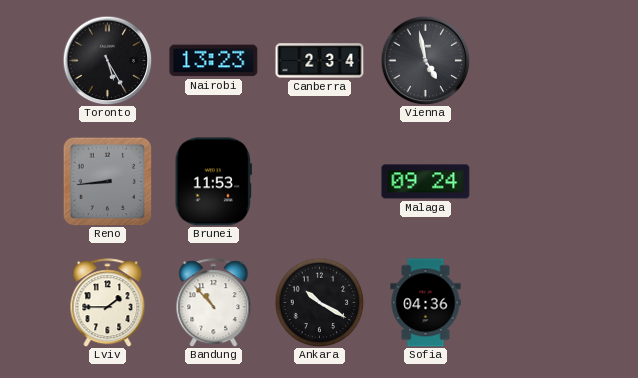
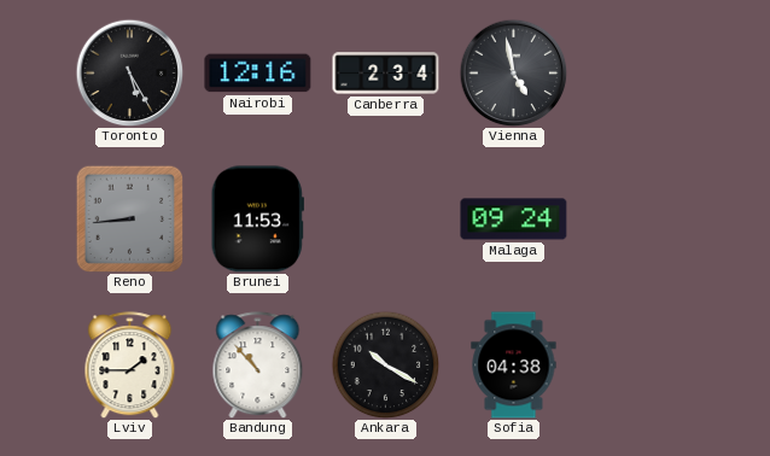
Nairobi: 13:23 -> 12:16 (258, 74)
Sofia: 04:36 -> 04:38 (514, 366)
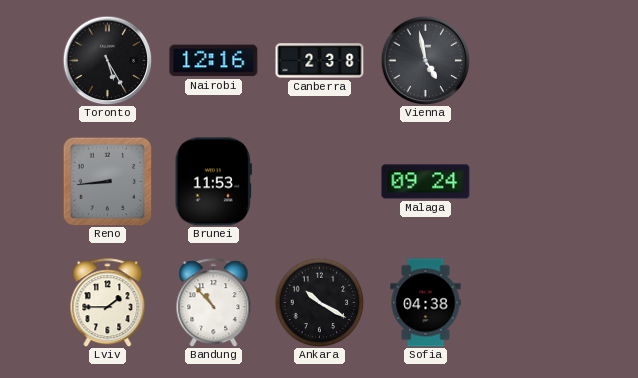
Canberra: 2:34 -> 2:38 (320, 61)
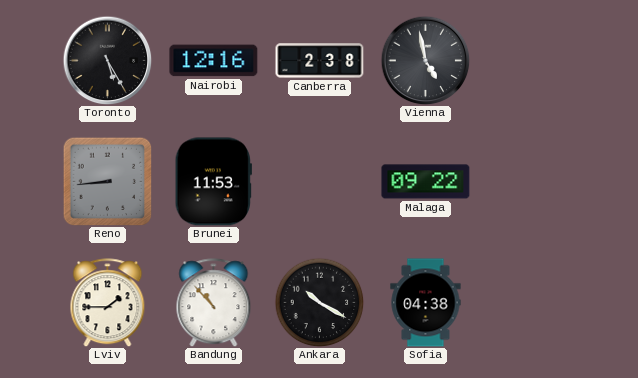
Malaga: 09:24 -> 09:22 (426, 182)
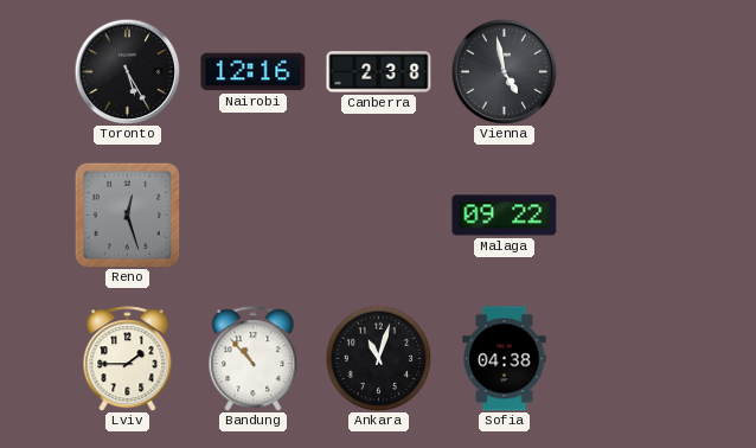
Reno: 8:44 -> 12:27 (127, 215)
Brunei: 11:53 -> none (213, 182)
Ankara: 10:20 -> 11:03 (378, 358)
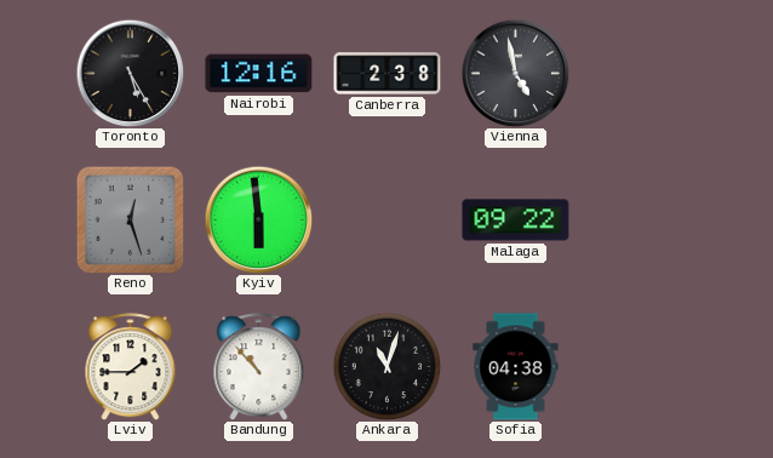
Kyiv: none -> 5:59 (258, 219)
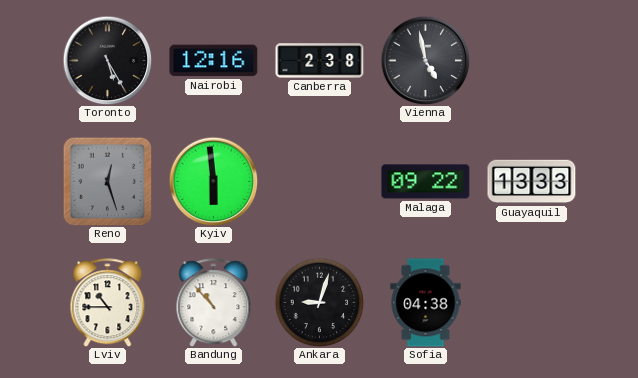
Guayaquil: none -> 13:33 (532, 182)
Lviv: 1:45 -> 10:45 (108, 303)
Ankara: 11:03 -> 9:03 (319, 302)
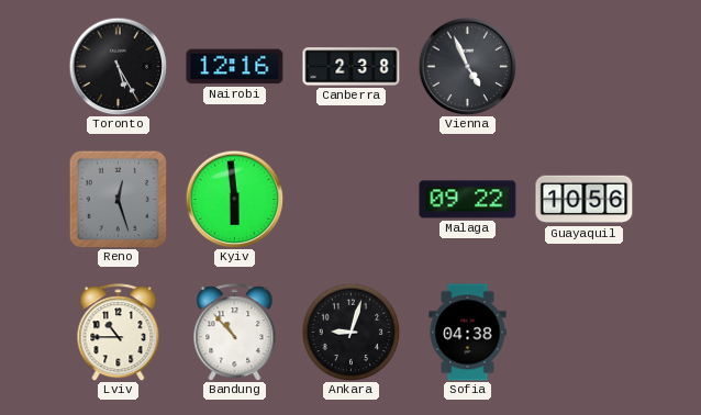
Vienna: 4:58 -> 4:56 (467, 66)
Guayaquil: 13:33 -> 10:56 (585, 200)
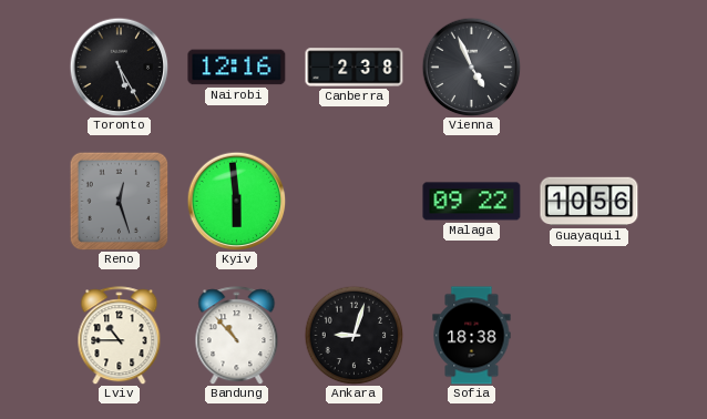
Sofia: 04:38 -> 18:38 (472, 336)
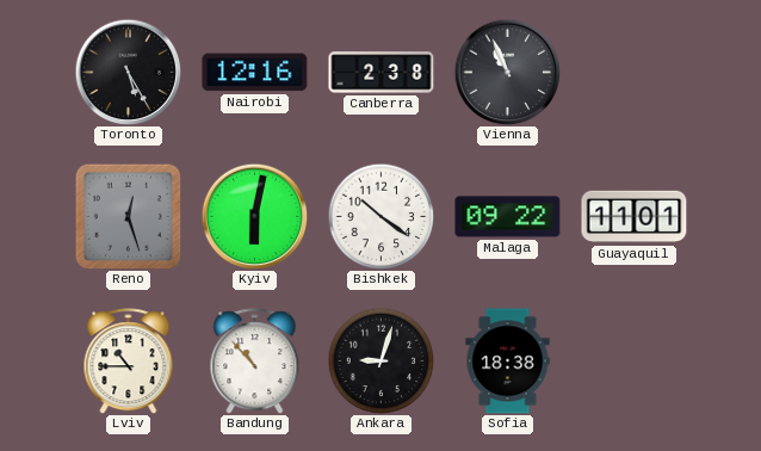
Vienna: 4:56 -> 10:56 (507, 72)
Kyiv: 5:59 -> 6:02 (254, 216)
Bishkek: none -> 10:21 (380, 216)
Guayaquil: 10:56 -> 11:01 (635, 217)
